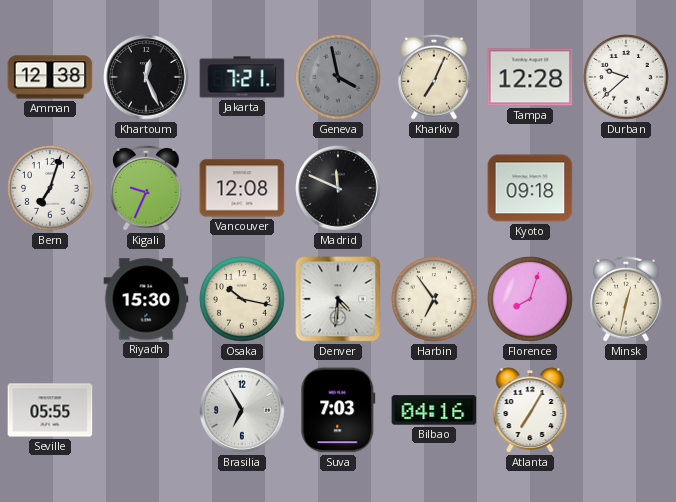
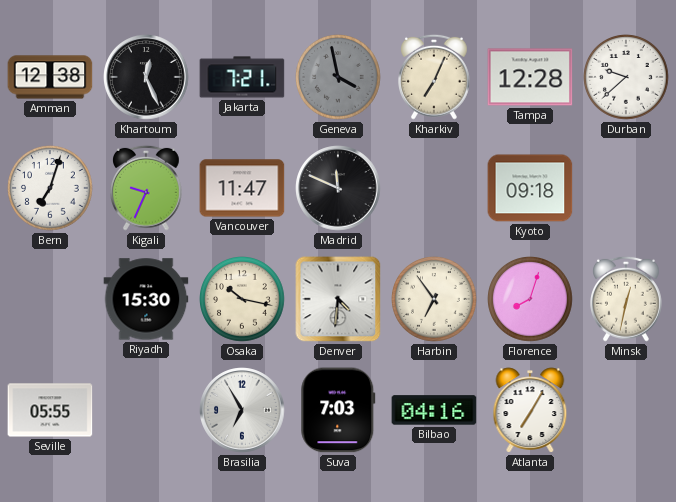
Vancouver: 12:08 -> 11:47 (242, 188)
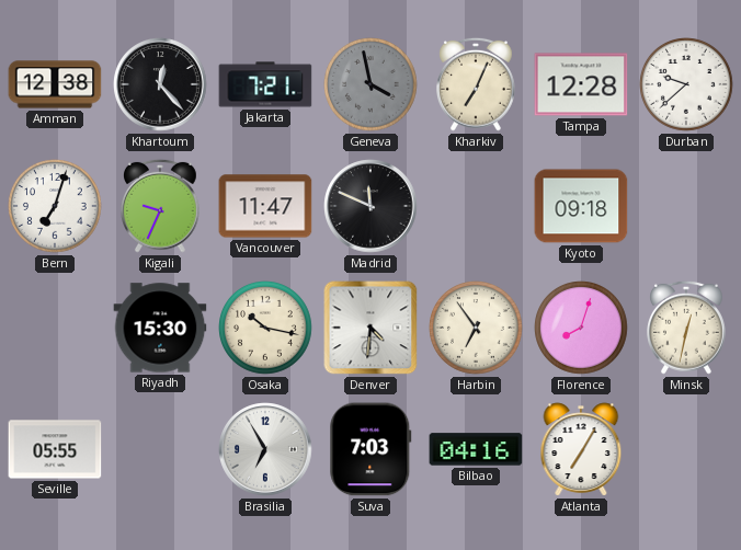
Khartoum: 12:26 -> 12:23 (160, 84)
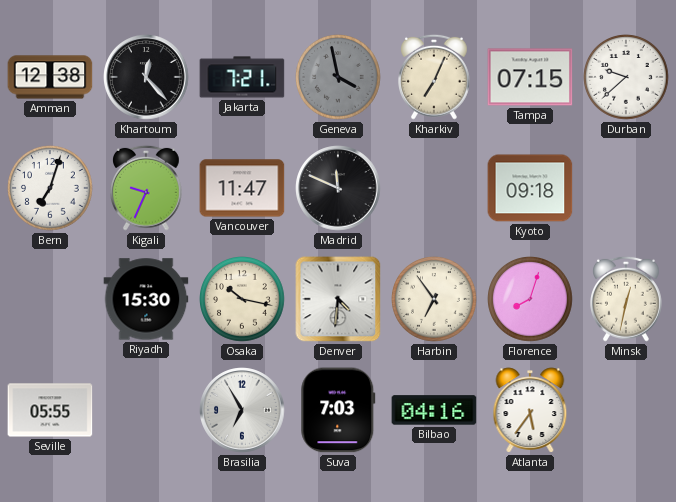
Tampa: 12:28 -> 07:15 (530, 77)
Atlanta: 7:05 -> 5:36 (530, 410)
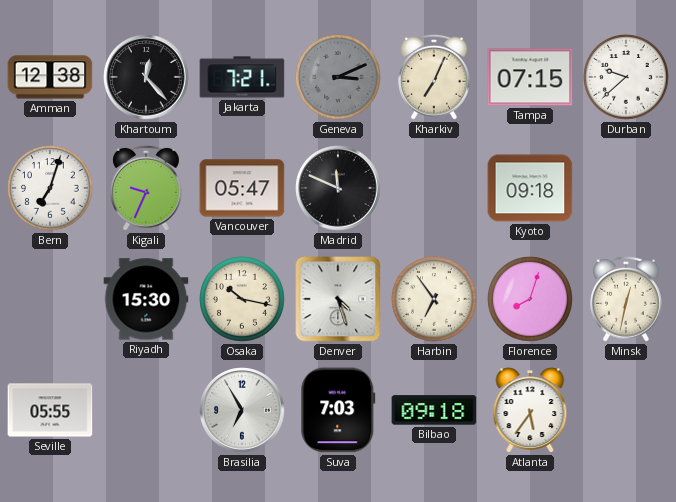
Geneva: 3:58 -> 3:11 (339, 78)
Vancouver: 11:47 -> 05:47 (242, 188)
Denver: 4:31 -> 4:27 (338, 299)
Bilbao: 04:16 -> 09:18 (434, 410)
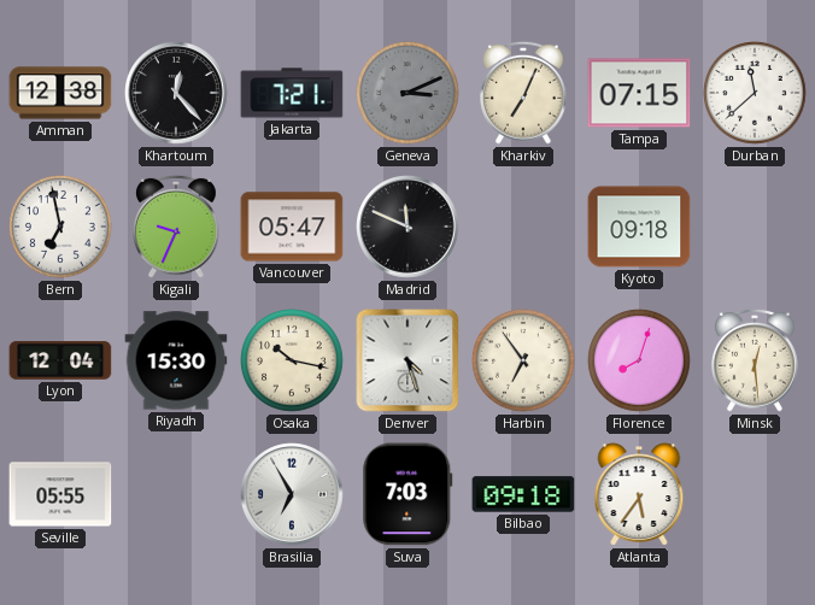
Durban: 9:38 -> 11:38 (756, 94)
Bern: 7:03 -> 6:58 (61, 228)
Lyon: none -> 12:04 (60, 360)
Minsk: 12:32 -> 12:29 (756, 360)
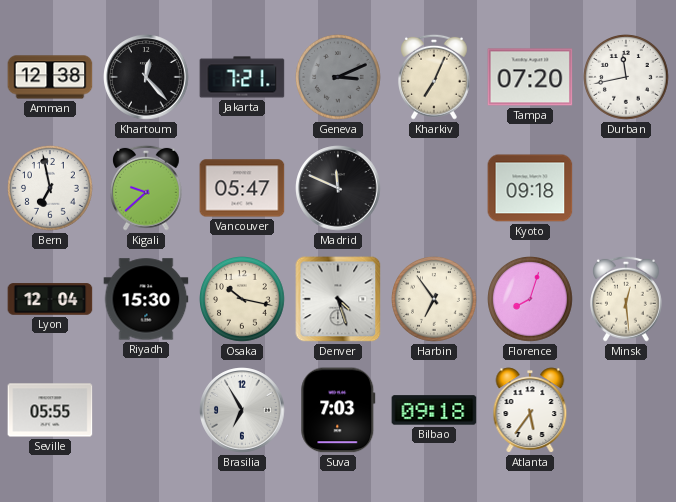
Tampa: 07:15 -> 07:20 (530, 77)
Durban: 11:38 -> 11:43 (627, 78)
Kigali: 9:34 -> 9:38 (147, 188)
